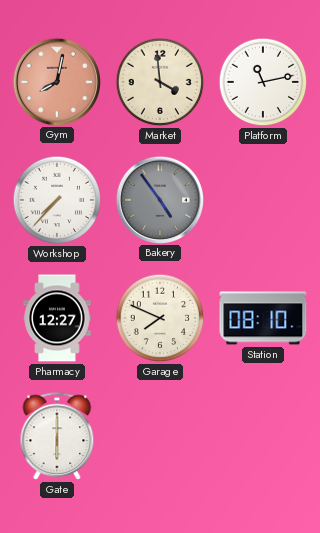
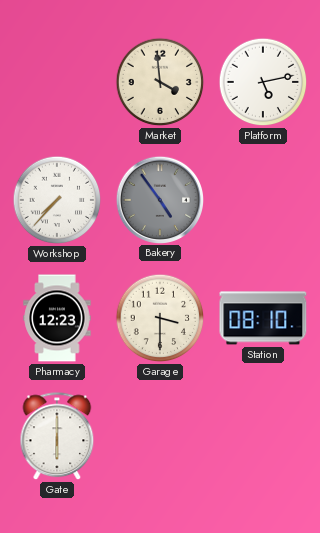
Gym: 8:02 -> none (56, 81)
Platform: 11:13 -> 5:13 (263, 82)
Pharmacy: 12:27 -> 12:23 (57, 318)
Garage: 7:49 -> 3:30 (160, 318)
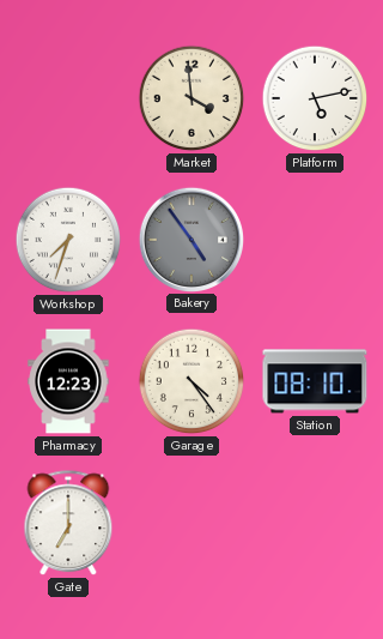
Workshop: 7:37 -> 7:33 (68, 240)
Garage: 3:30 -> 4:24 (191, 381)
Gate: 6:00 -> 7:00 (68, 524)
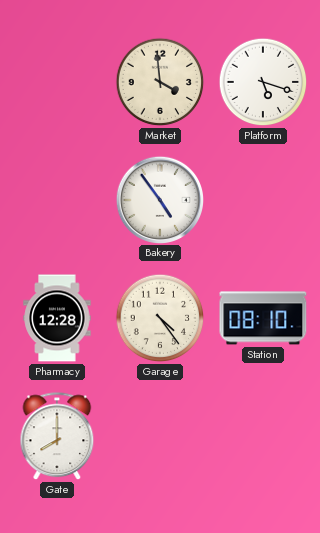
Platform: 5:13 -> 5:18 (263, 82)
Workshop: 7:33 -> none (68, 240)
Bakery dial: grey -> white (159, 199)
Pharmacy: 12:23 -> 12:28 (57, 318)
Gate: 7:00 -> 8:00 (57, 437)
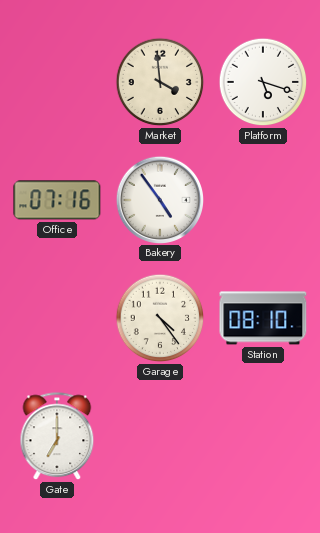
Office: none -> 07:16 (57, 200)
Pharmacy: 12:28 -> none (57, 318)
Gate: 8:00 -> 7:00 (57, 437)
